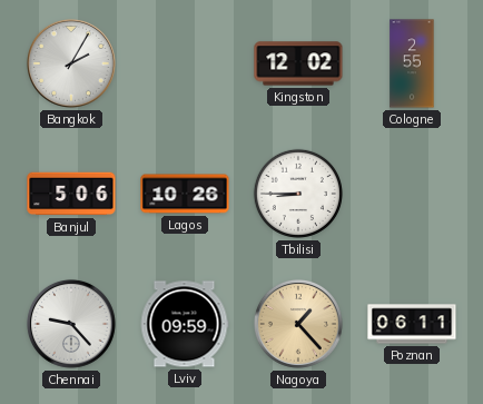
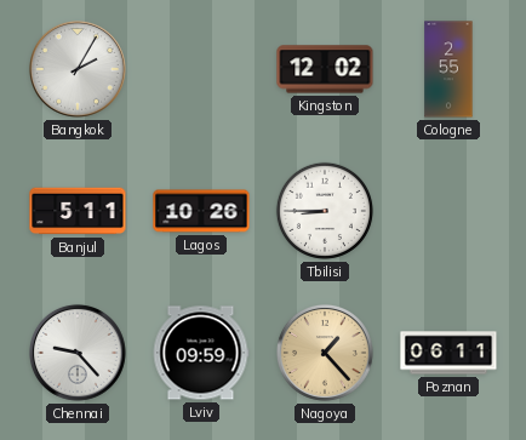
Banjul: 5:06 -> 5:11 (78, 211)
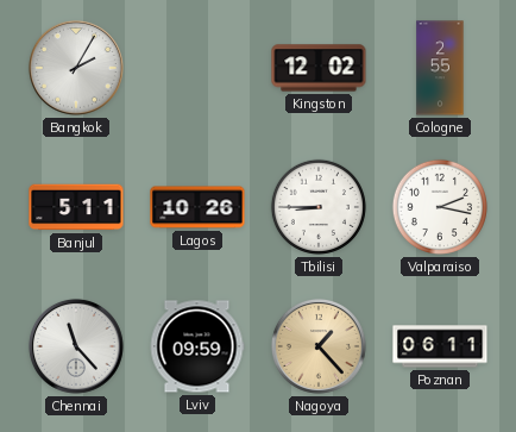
Valparaiso: none -> 2:17 (440, 207)
Chennai: 9:23 -> 11:23 (76, 346)
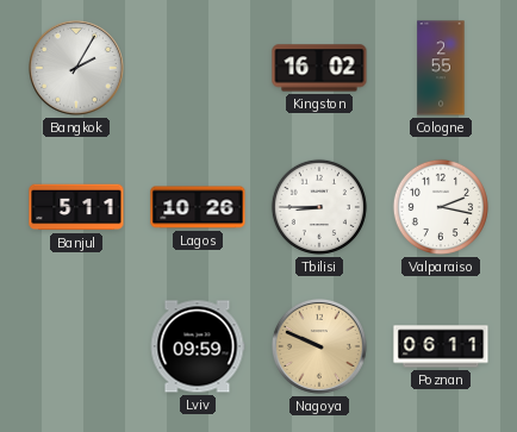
Kingston: 12:02 -> 16:02 (319, 68)
Chennai: 11:23 -> none (76, 346)
Nagoya: 1:23 -> 9:49 (319, 346)
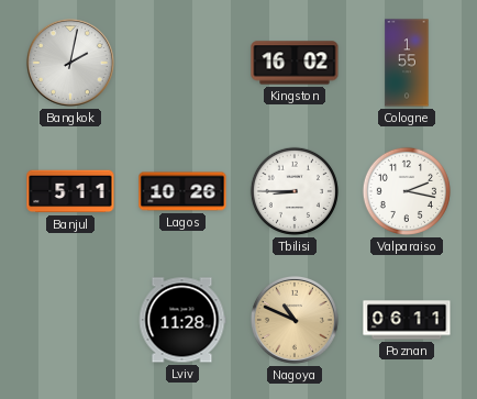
Bangkok: 2:05 -> 2:02 (70, 63)
Cologne: 2:55 -> 1:55 (407, 63)
Lviv: 09:59 -> 11:28 (182, 320)
Nagoya: 9:49 -> 10:49 (295, 320)
